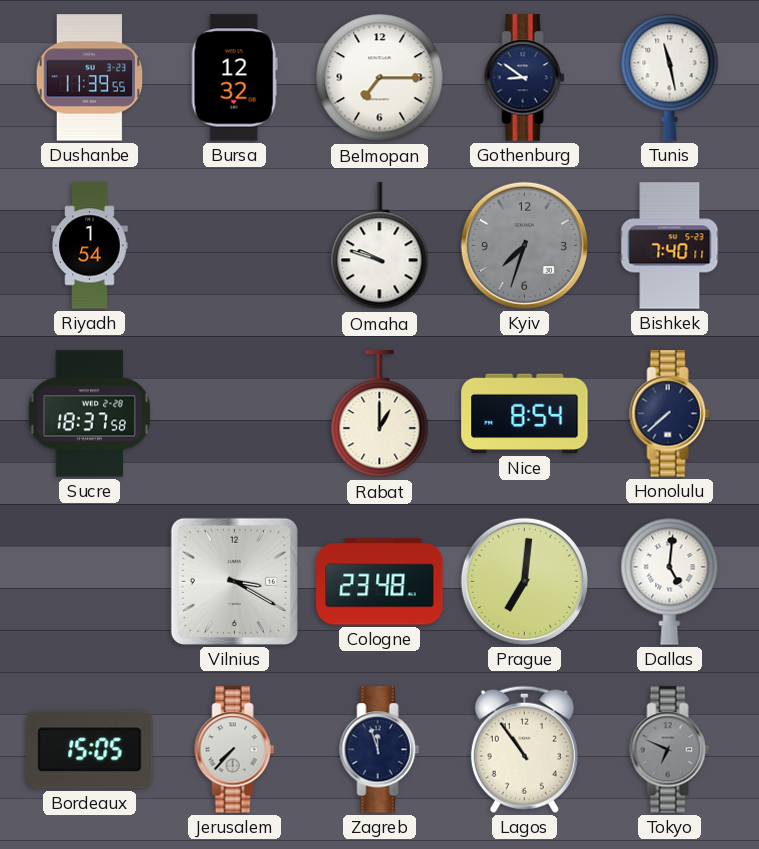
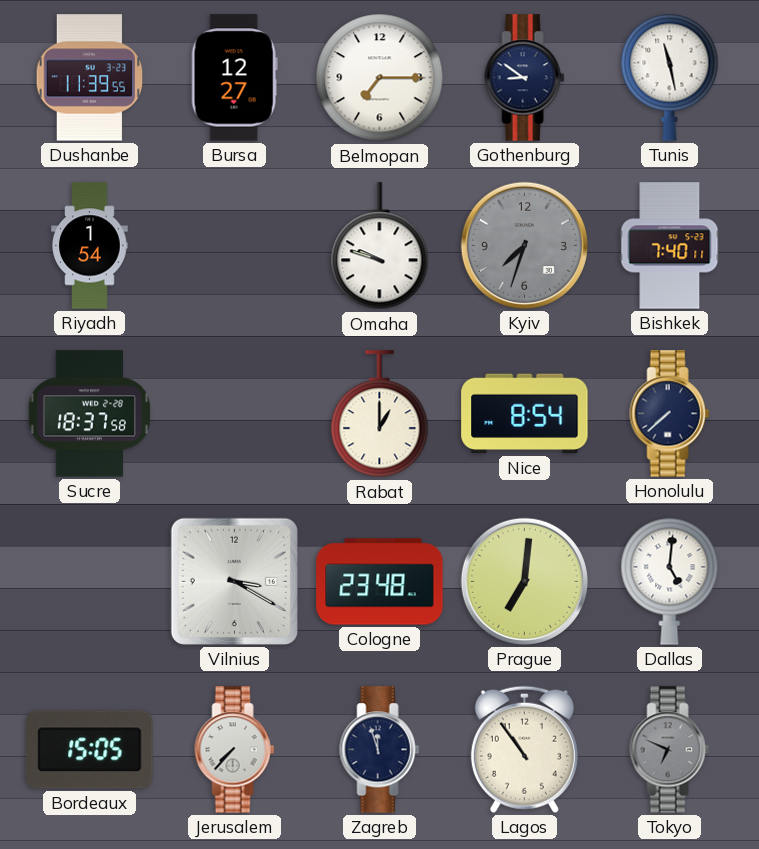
Bursa: 12:32 -> 12:27 (234, 78)
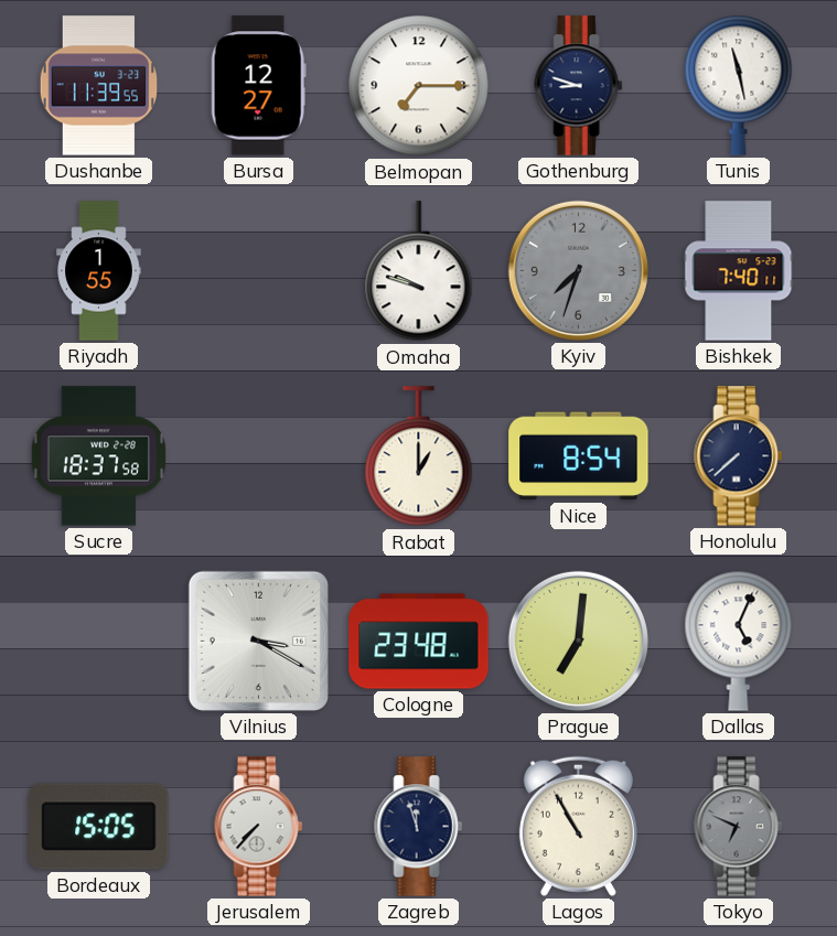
Gothenburg: 8:51 -> 8:48 (579, 86)
Riyadh: 1:54 -> 1:55 (99, 271)
Dallas: 5:01 -> 5:04 (739, 641)
Lagos: 10:54 -> 10:55 (578, 826)
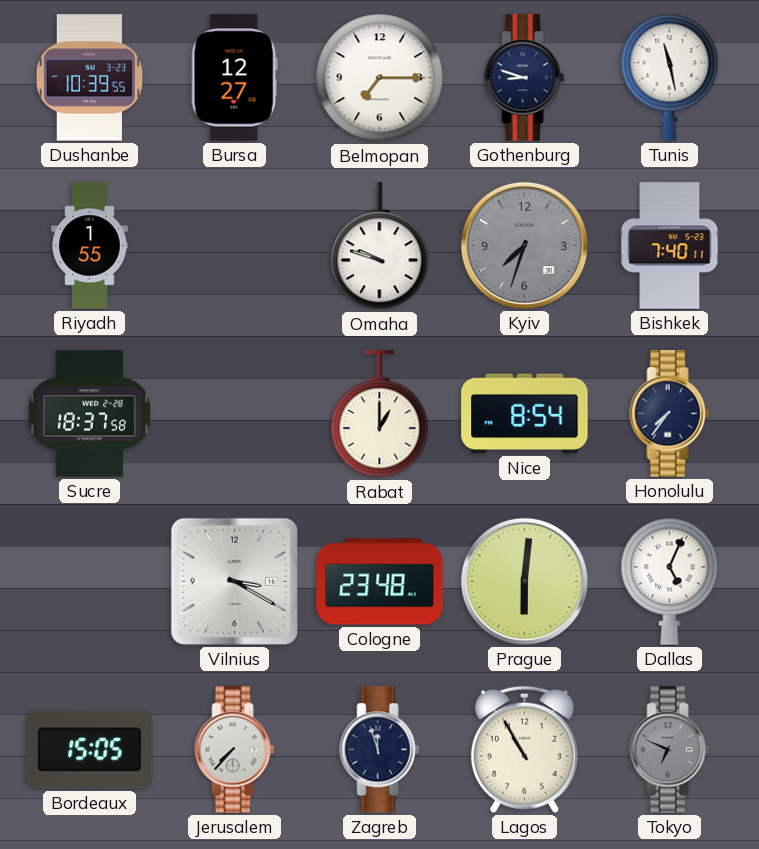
Dushanbe: 11:39 -> 10:39 (90, 78)
Honolulu: 7:38 -> 7:36 (670, 414)
Prague: 7:01 -> 6:01 (524, 581)
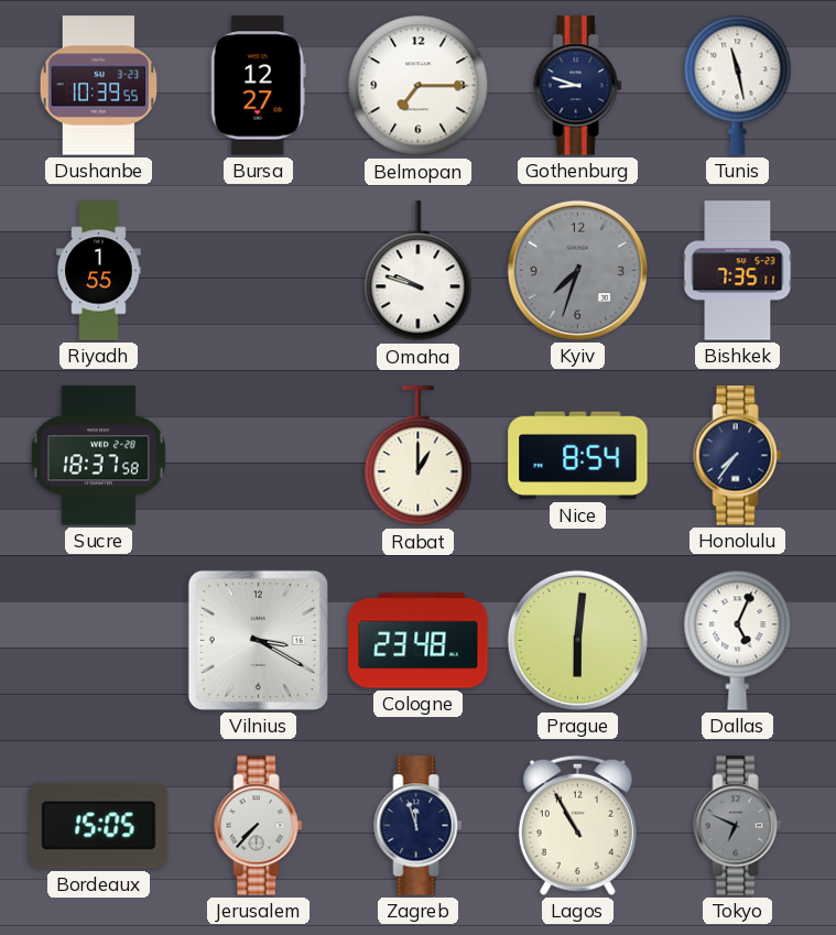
Bishkek: 7:40 -> 7:35 (738, 271)
